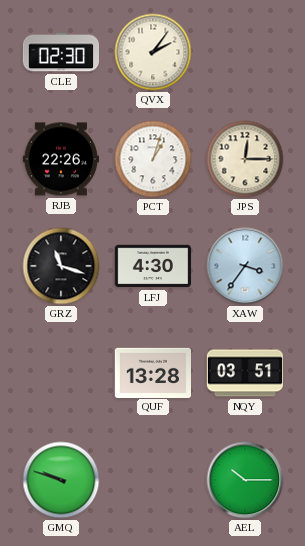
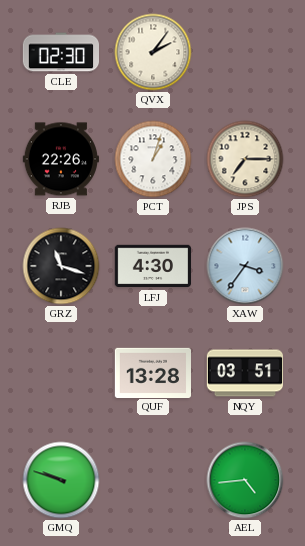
JPS: 12:15 -> 7:15 (245, 159)
AEL: 10:15 -> 4:44 (245, 480)
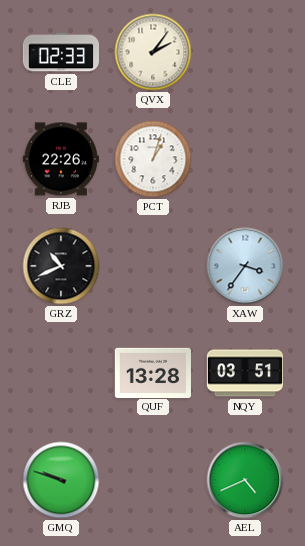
CLE: 02:30 -> 02:33 (60, 52)
JPS: 7:15 -> none (245, 159)
GRZ: 11:18 -> 10:41 (61, 266)
LFJ: 4:30 -> none (152, 266)
AEL: 4:44 -> 4:41 (245, 480)
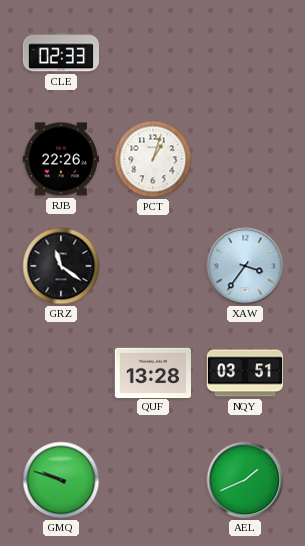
QVX: 2:06 -> none (153, 52)
GRZ: 10:41 -> 11:21 (61, 266)
AEL: 4:41 -> 1:41 (245, 480)
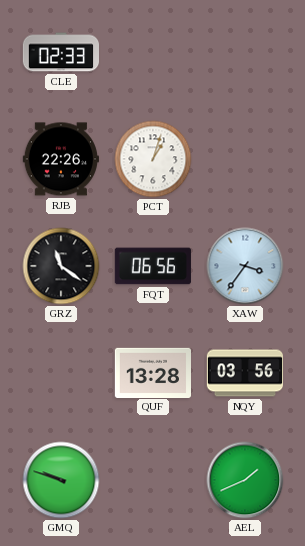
FQT: none -> 06:56 (153, 266)
NQY: 03:51 -> 03:56 (244, 373)
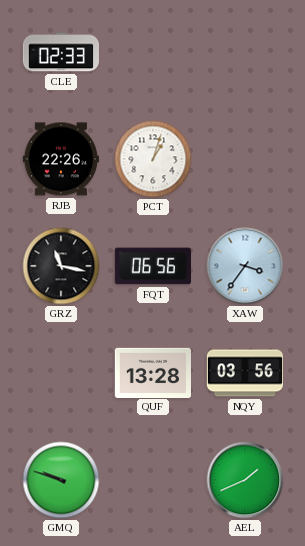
GRZ: 11:21 -> 11:17 (61, 266)
